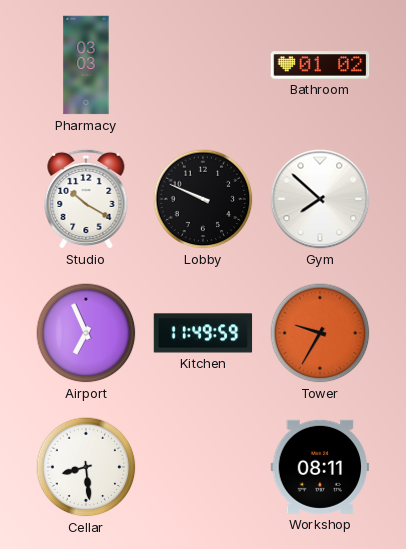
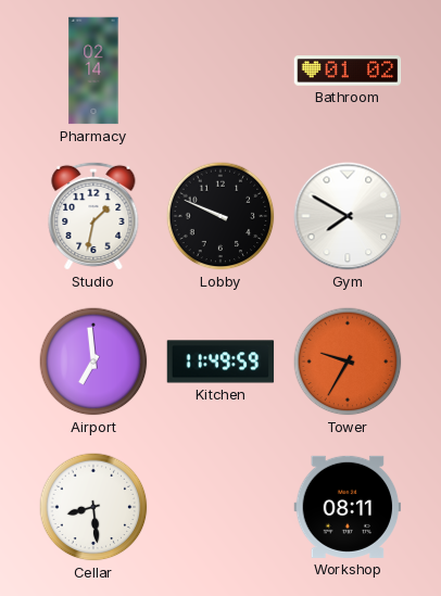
Pharmacy: 03:03 -> 02:14 (93, 71)
Studio: 10:20 -> 1:32 (93, 216)
Gym: 7:52 -> 7:50 (348, 216)
Airport: 6:56 -> 6:59 (93, 362)
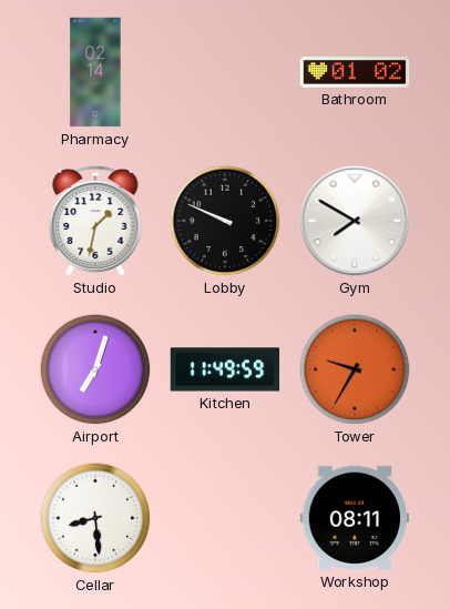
Airport: 6:59 -> 7:03 (95, 369)
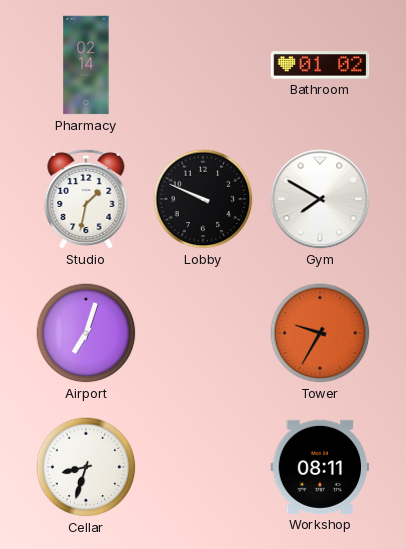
Kitchen: 11:49 -> none (225, 369)
Cellar: 8:29 -> 8:33 (86, 467)
